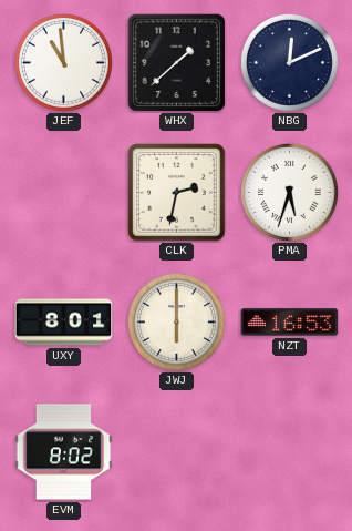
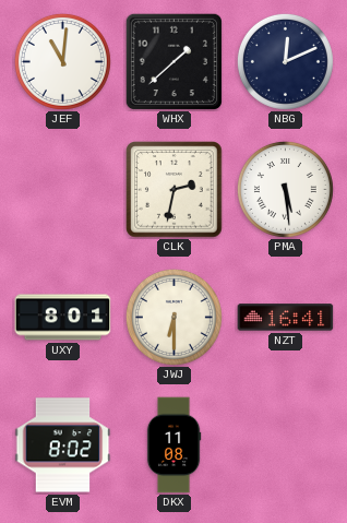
JEF: 10:59 -> 11:01 (62, 61)
PMA: 5:33 -> 5:29 (285, 189)
JWJ: 6:00 -> 6:30 (174, 317)
NZT: 16:53 -> 16:41 (286, 318)
DKX: none -> 11:08 (174, 445)
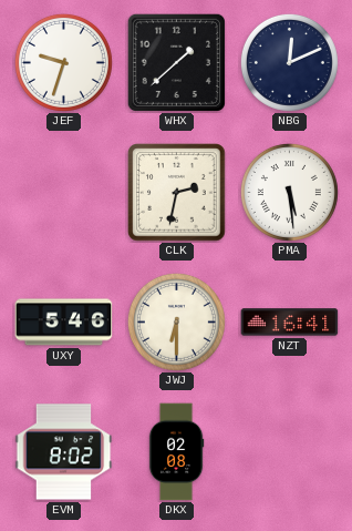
JEF: 11:01 -> 9:33 (63, 62)
UXY: 8:01 -> 5:46 (64, 323)
DKX: 11:08 -> 02:08 (176, 452)
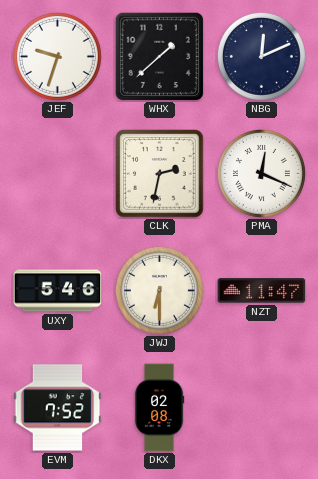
PMA: 5:29 -> 12:19 (261, 173)
NZT: 16:41 -> 11:47 (262, 291)
EVM: 8:02 -> 7:52 (58, 408)
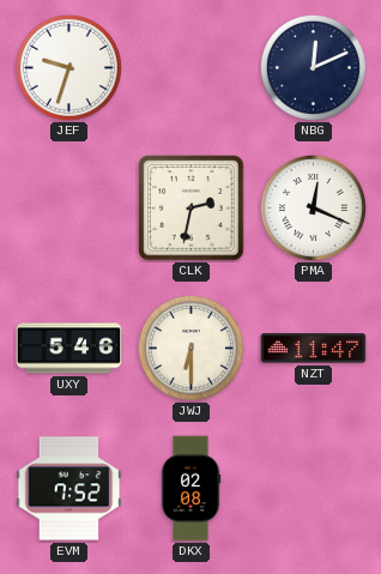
WHX: 1:38 -> none (159, 56)
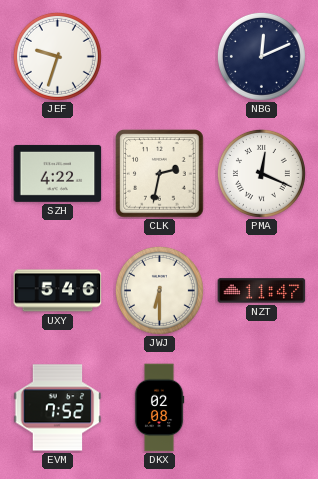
SZH: none -> 4:22 (58, 173)
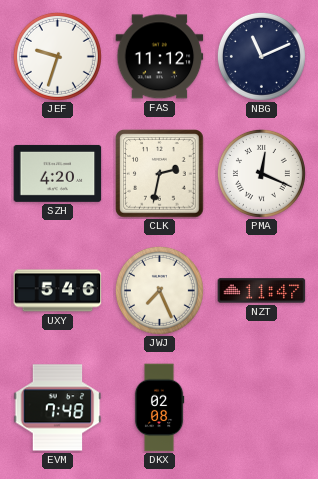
FAS: none -> 11:12 (160, 57)
NBG: 12:11 -> 11:11 (261, 56)
SZH: 4:22 -> 4:20 (58, 173)
JWJ: 6:30 -> 7:26 (159, 290)
EVM: 7:52 -> 7:48 (58, 408)
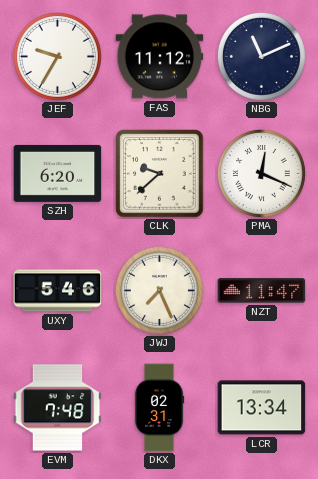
JEF: 9:33 -> 9:35 (57, 56)
SZH: 4:20 -> 6:20 (58, 173)
CLK: 2:32 -> 9:38 (160, 174)
DKX: 02:08 -> 02:31 (159, 408)
LCR: none -> 13:34 (262, 408)
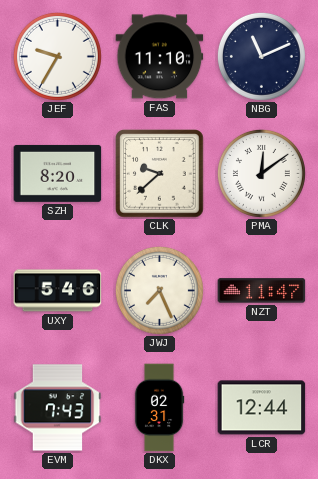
FAS: 11:12 -> 11:10 (160, 57)
SZH: 6:20 -> 8:20 (58, 173)
PMA: 12:19 -> 12:09 (261, 173)
EVM: 7:48 -> 7:43 (58, 408)
LCR: 13:34 -> 12:44 (262, 408)
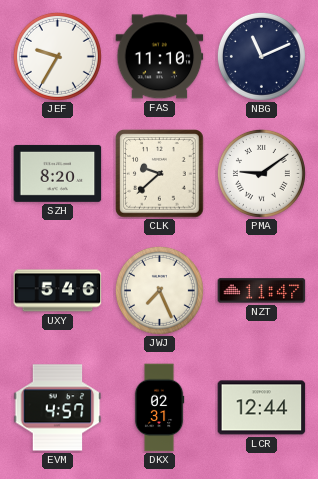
PMA: 12:09 -> 9:09 (261, 173)
EVM: 7:43 -> 4:57 (58, 408)
